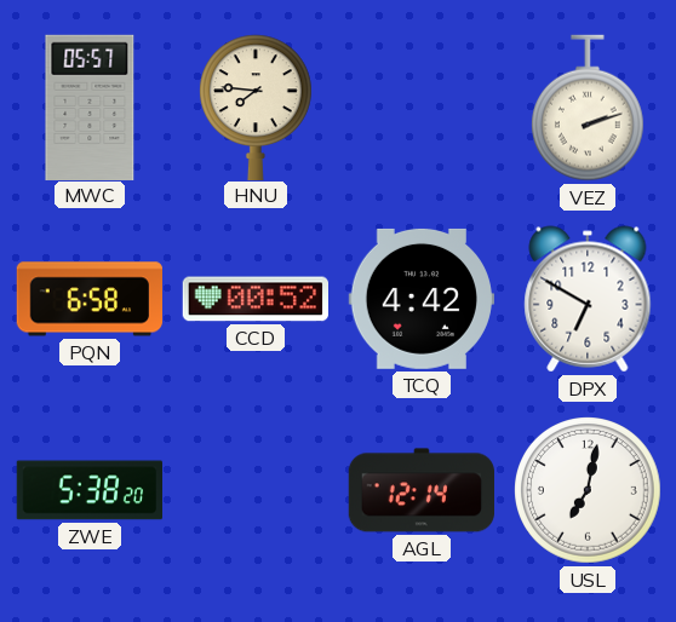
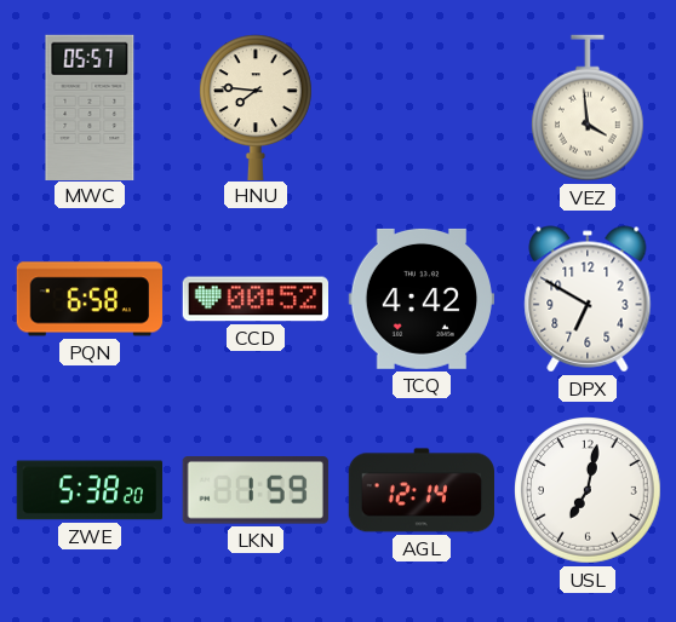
VEZ: 2:12 -> 3:59 (588, 108)
LKN: none -> 1:59 (256, 491)
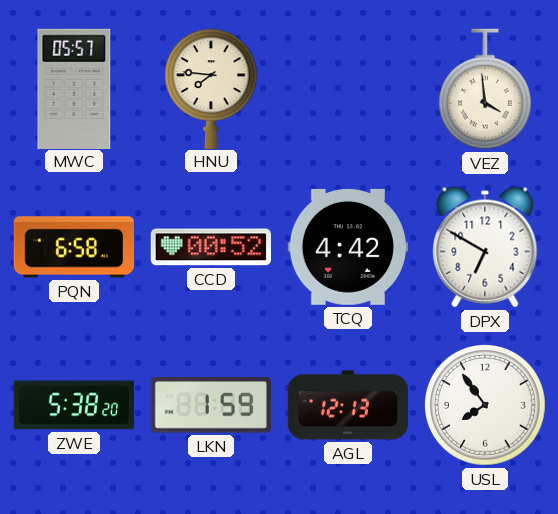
AGL: 12:14 -> 12:13 (347, 405)
USL: 7:02 -> 7:54 (486, 406)
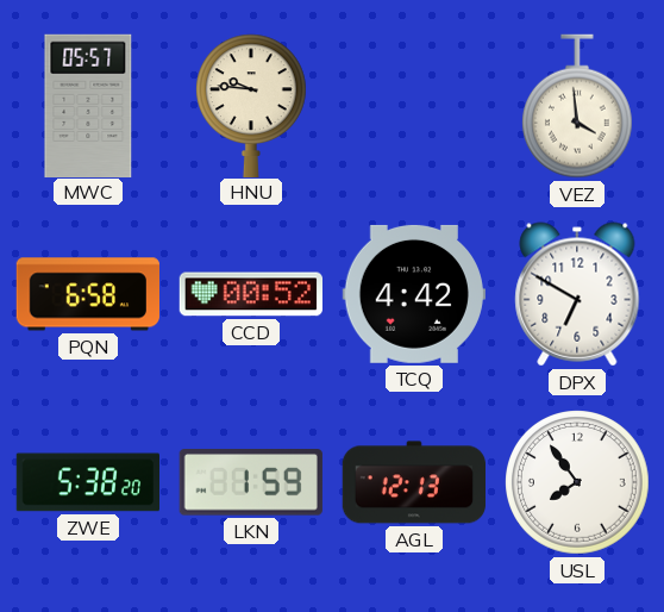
HNU: 7:46 -> 9:46 (251, 105)
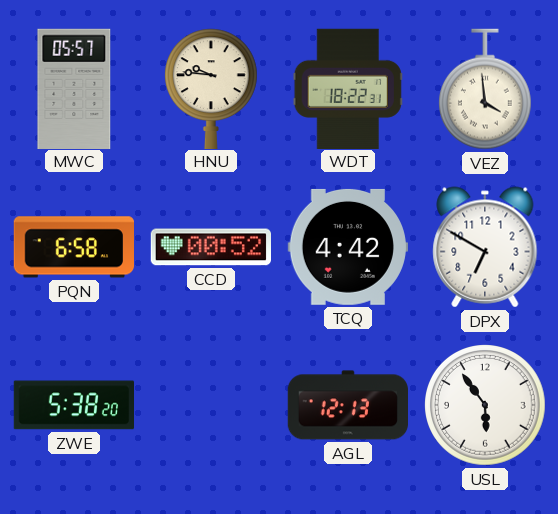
WDT: none -> 18:22 (348, 88)
LKN: 1:59 -> none (251, 483)
USL: 7:54 -> 5:54 (486, 406)
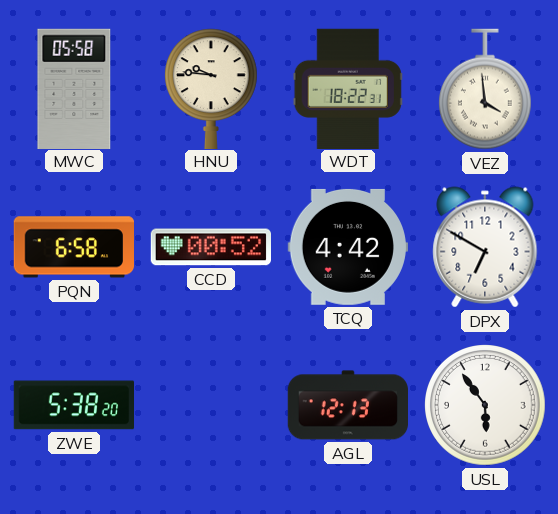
MWC: 05:57 -> 05:58 (74, 88)
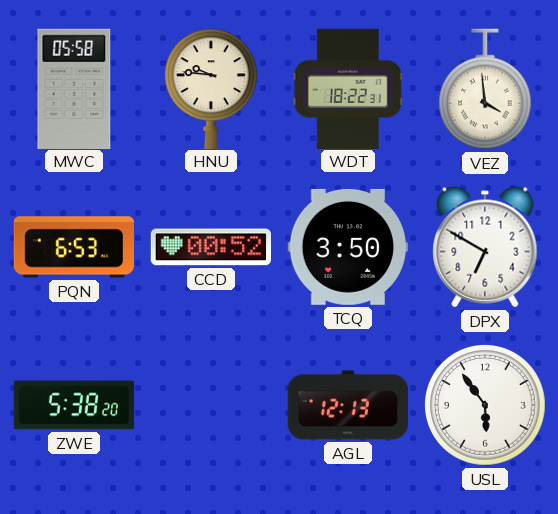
PQN: 6:58 -> 6:53 (73, 247)
TCQ: 4:42 -> 3:50 (347, 247)
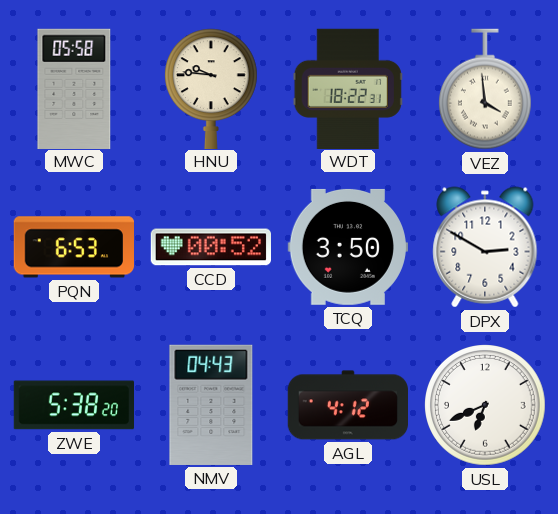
DPX: 6:50 -> 2:50 (485, 247)
NMV: none -> 04:43 (211, 405)
AGL: 12:13 -> 4:12 (347, 405)
USL: 5:54 -> 6:41 (486, 406)
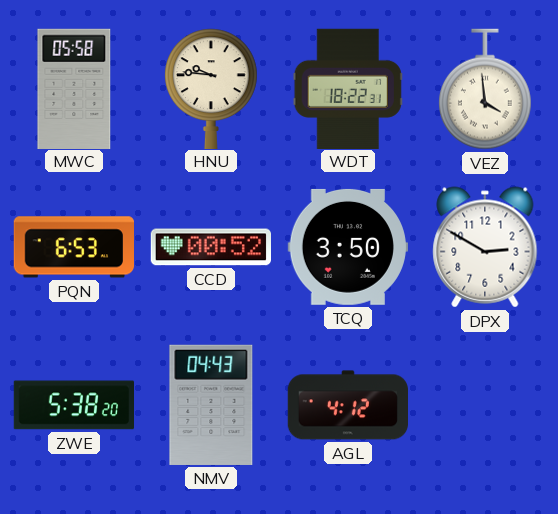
USL: 6:41 -> none (486, 406)
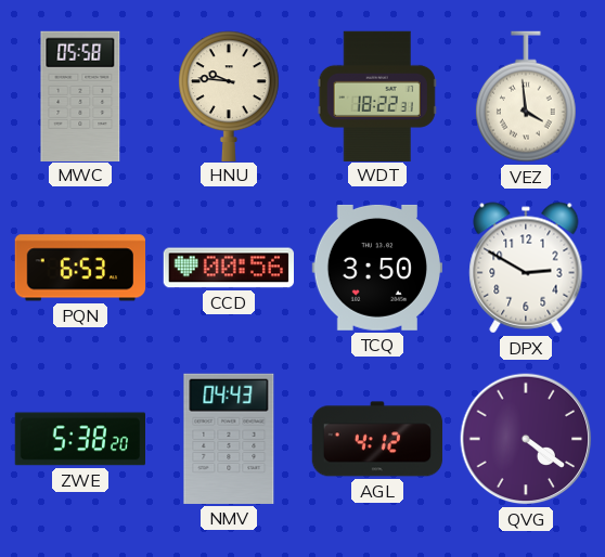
CCD: 00:52 -> 00:56 (228, 268)
QVG: none -> 4:21 (526, 439)
